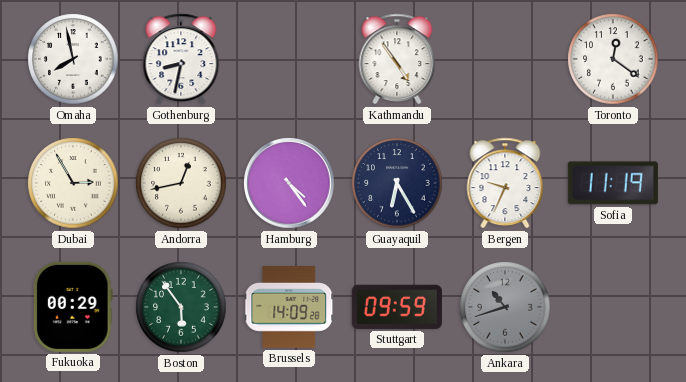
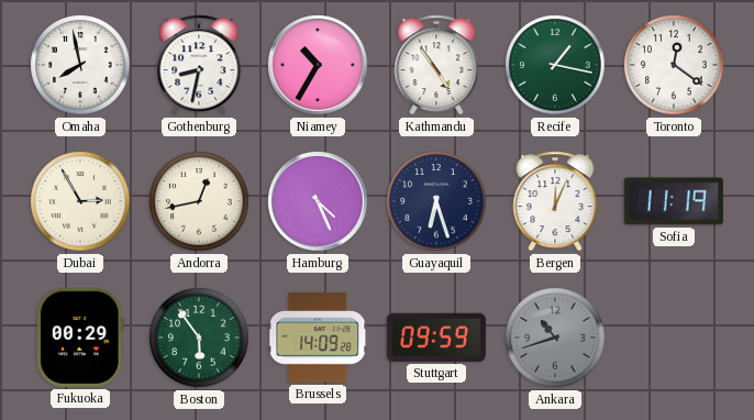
Niamey: none -> 10:35 (318, 65)
Recife: none -> 1:17 (555, 65)
Hamburg: 4:24 -> 4:26 (318, 201)
Guayaquil: 6:25 -> 6:27 (436, 201)
Bergen: 9:34 -> 12:04 (555, 201)
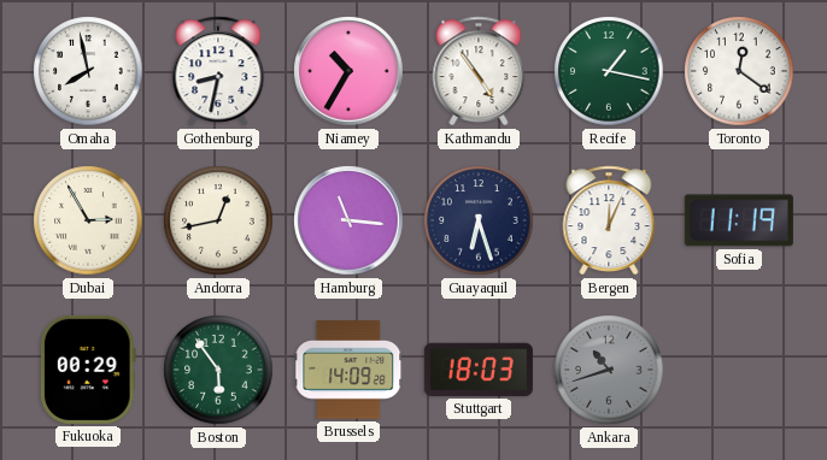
Hamburg: 4:26 -> 11:16 (348, 220)
Stuttgart: 09:59 -> 18:03 (479, 370)
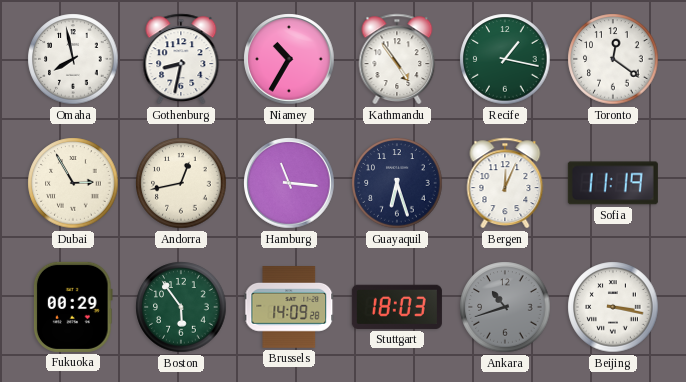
Beijing: none -> 3:17 (613, 307)
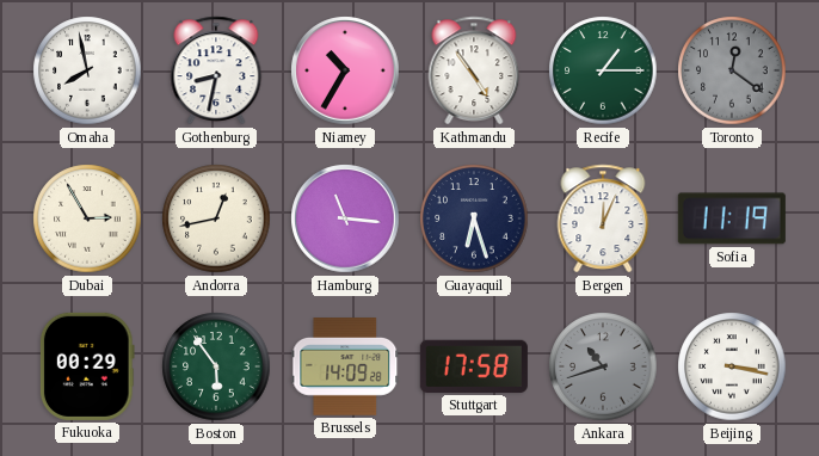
Recife: 1:17 -> 1:15 (603, 70)
Toronto dial: white -> grey (732, 70)
Stuttgart: 18:03 -> 17:58 (474, 366)
